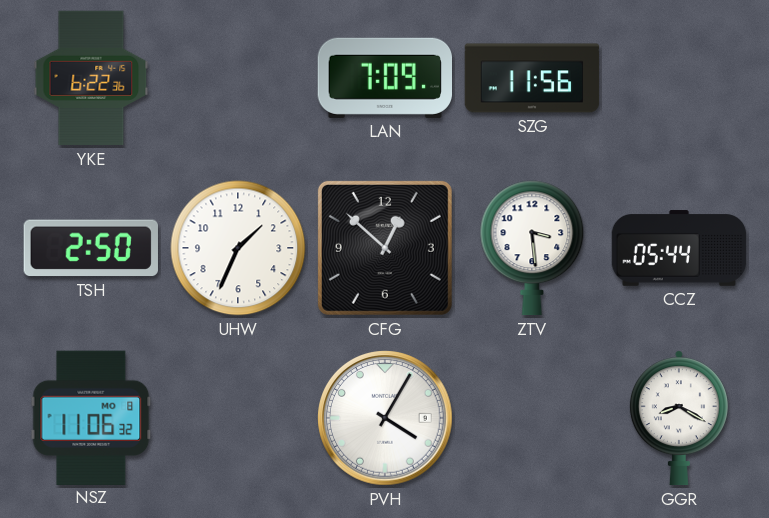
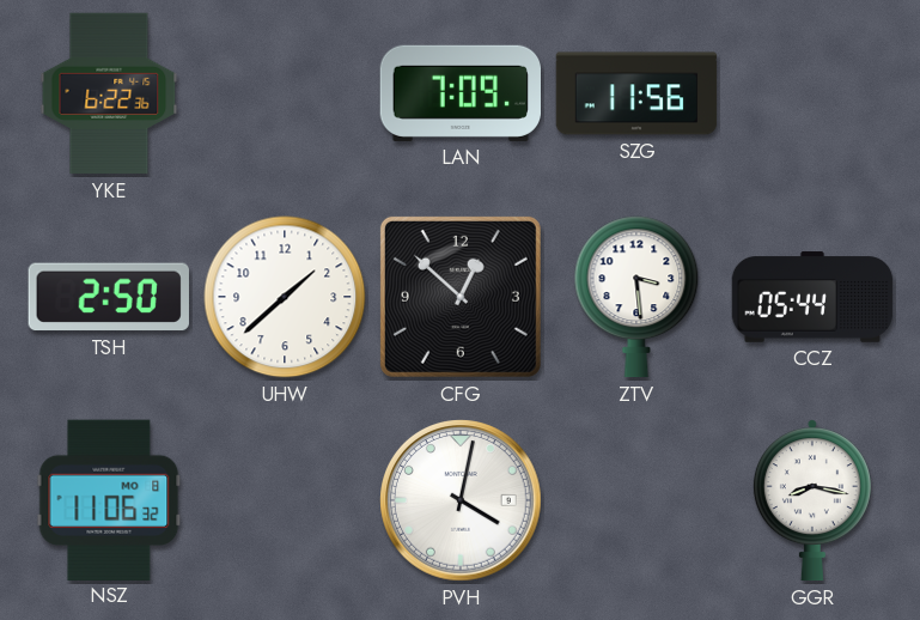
UHW: 1:34 -> 1:38 (285, 297)
PVH: 4:05 -> 4:02 (462, 502)
GGR: 8:20 -> 8:17 (812, 500)
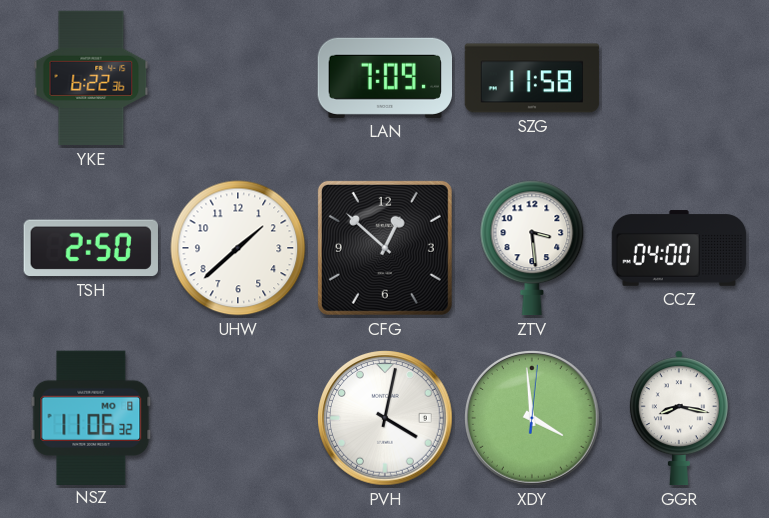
SZG: 11:56 -> 11:58 (532, 78)
CCZ: 05:44 -> 04:00 (679, 248)
XDY: none -> 3:59 (533, 419)
